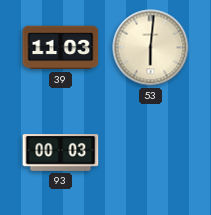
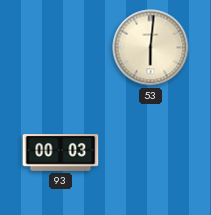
39: 11:03 -> none (61, 48)
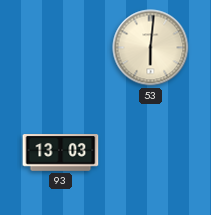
93: 00:03 -> 13:03 (61, 153)
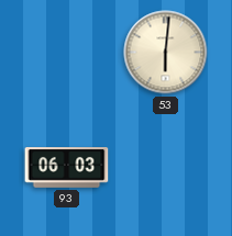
93: 13:03 -> 06:03 (67, 168)
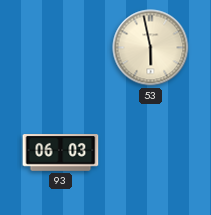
53: 6:01 -> 5:58 (151, 48)
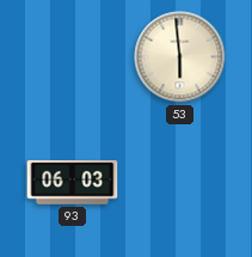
53: 5:58 -> 5:59 (180, 57)
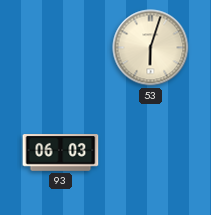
53: 5:59 -> 6:03 (151, 48)
